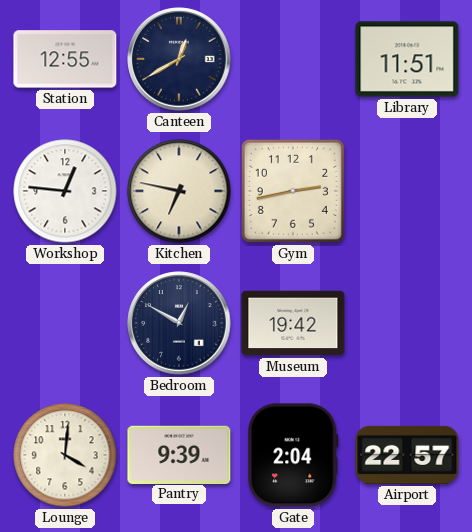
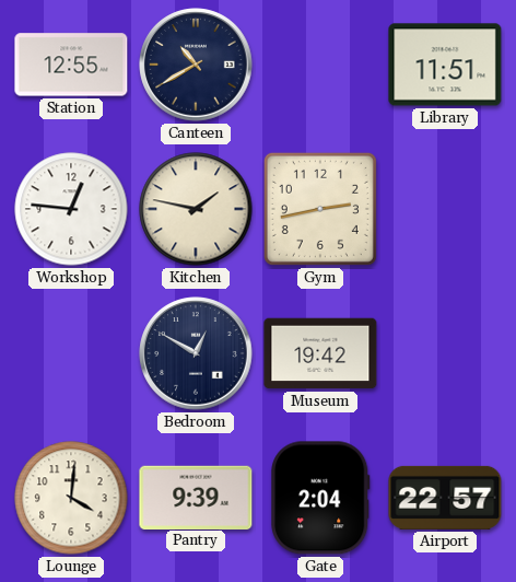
Canteen: 12:40 -> 10:40 (196, 65)
Kitchen: 6:47 -> 1:47 (196, 209)
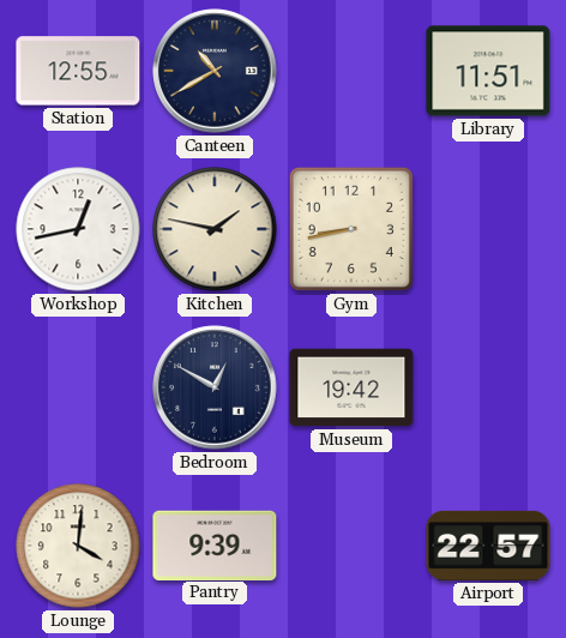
Workshop: 12:46 -> 12:43 (78, 229)
Gym: 2:43 -> 8:43 (351, 229)
Gate: 2:04 -> none (320, 498)
